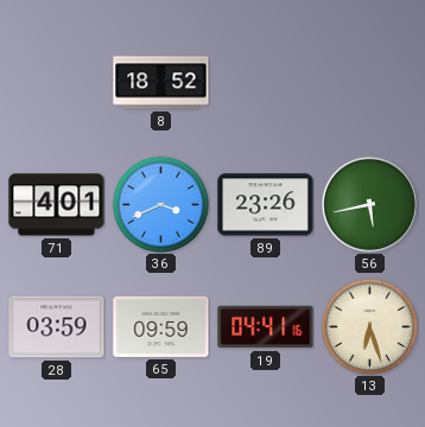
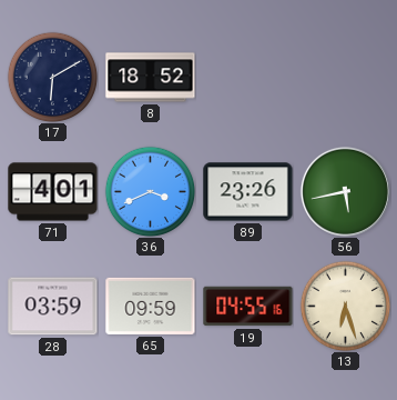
17: none -> 6:10 (52, 77)
19: 04:41 -> 04:55 (248, 307)
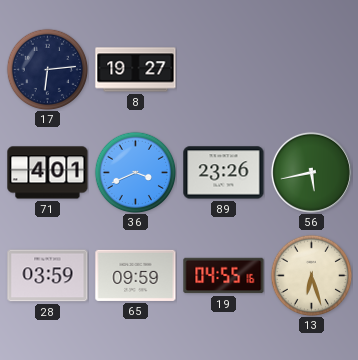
17: 6:10 -> 6:14 (47, 69)
8: 18:52 -> 19:27 (136, 70)
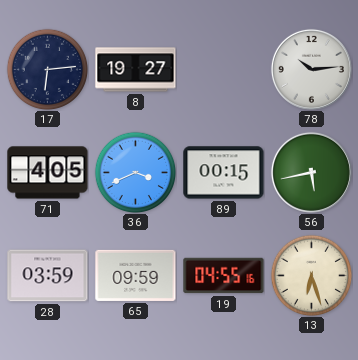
78: none -> 10:14 (311, 69)
71: 4:01 -> 4:05 (48, 173)
89: 23:26 -> 00:15 (224, 173)
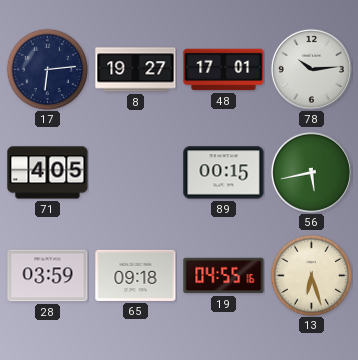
48: none -> 17:01 (224, 70)
36: 3:41 -> none (135, 172)
65: 09:59 -> 09:18 (136, 275)
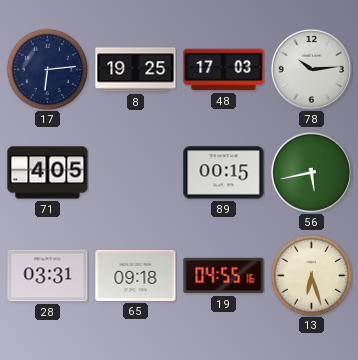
8: 19:27 -> 19:25 (136, 70)
48: 17:01 -> 17:03 (224, 70)
28: 03:59 -> 03:31 (48, 276)
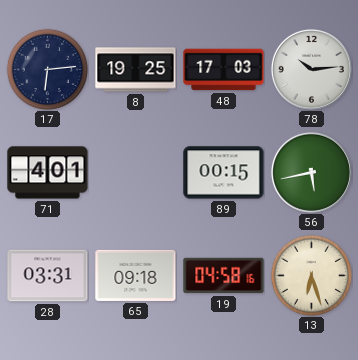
71: 4:05 -> 4:01 (48, 173)
19: 04:55 -> 04:58 (224, 276)
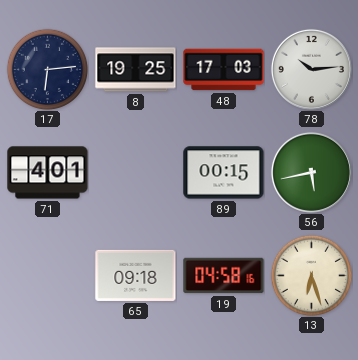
28: 03:31 -> none (48, 276)
